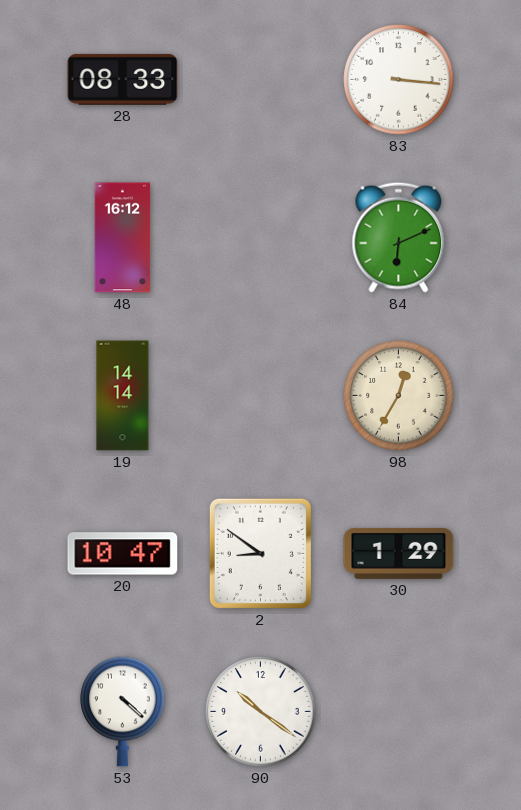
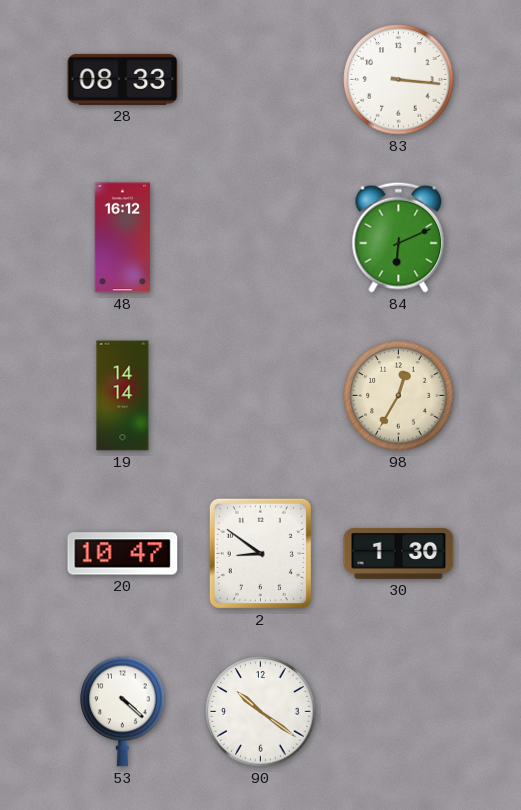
30: 1:29 -> 1:30 (399, 553)
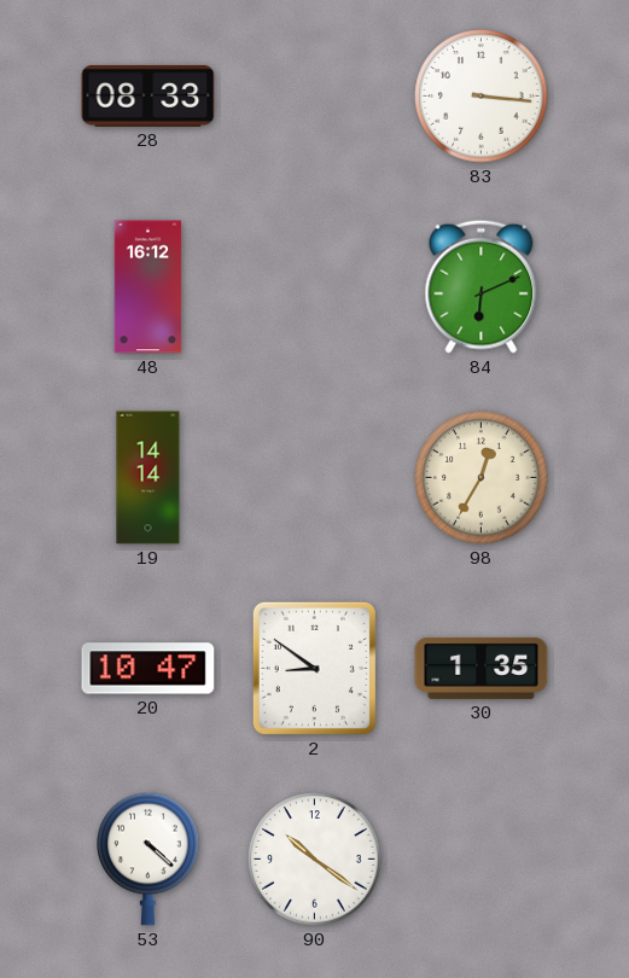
30: 1:30 -> 1:35 (482, 668)
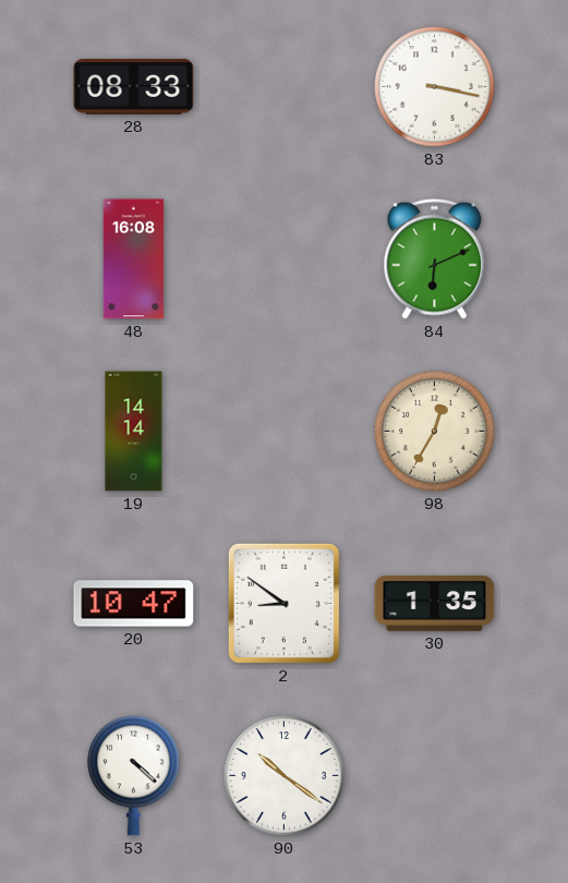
83: 3:16 -> 3:17 (435, 87)
48: 16:12 -> 16:08 (134, 259)
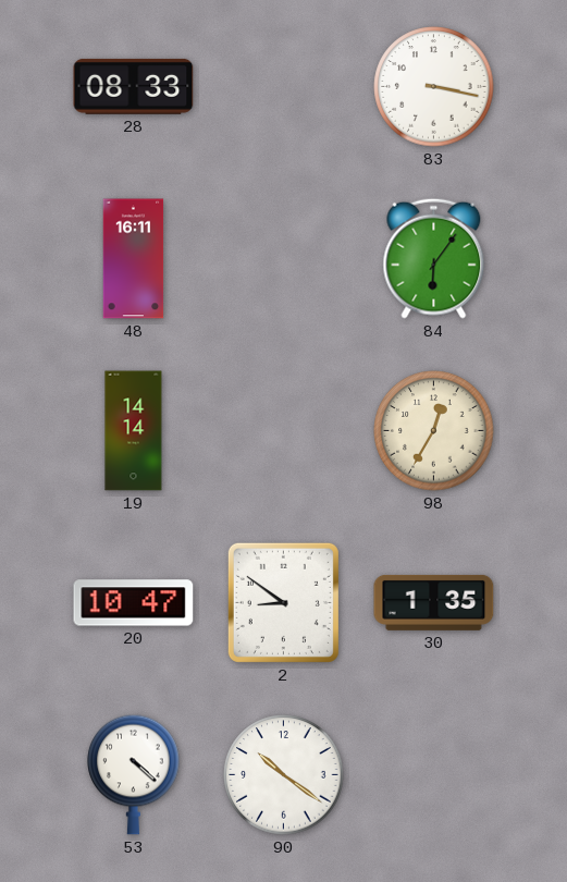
48: 16:08 -> 16:11 (134, 259)
84: 6:11 -> 6:06 (434, 258)
